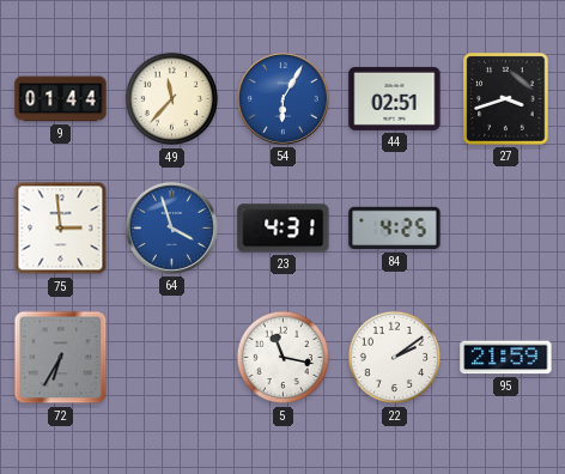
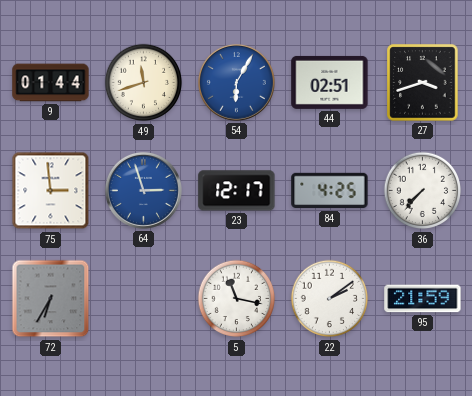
49: 11:37 -> 11:42 (144, 83)
64: 3:57 -> 2:57 (143, 190)
23: 4:31 -> 12:17 (237, 191)
36: none -> 7:37 (423, 191)
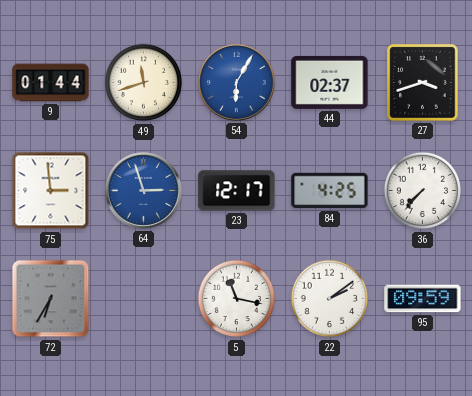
44: 02:51 -> 02:37 (330, 82)
95: 21:59 -> 09:59 (423, 299)
